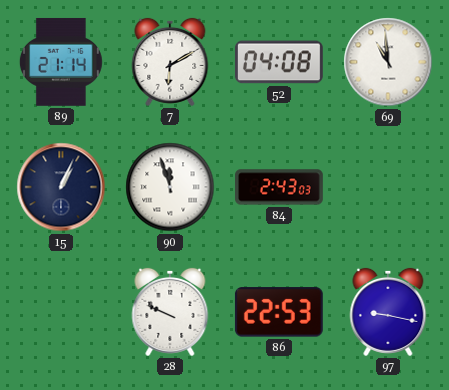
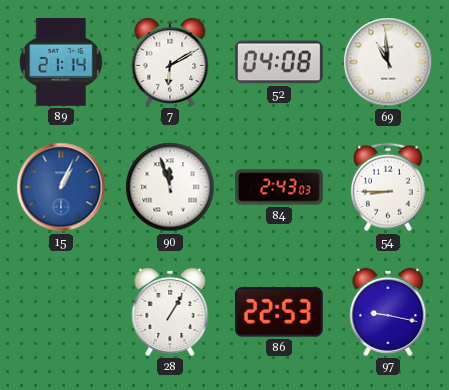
15 dial: navy -> blue (61, 187)
54: none -> 8:45 (388, 187)
28: 9:49 -> 1:05 (170, 312)
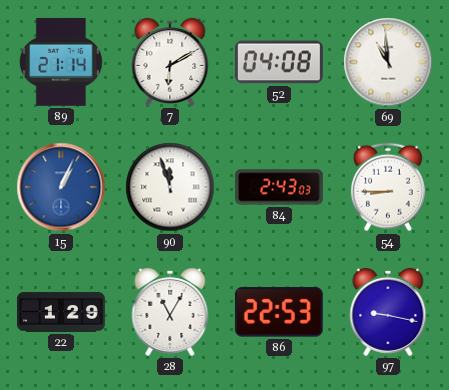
22: none -> 1:29 (62, 312)
28: 1:05 -> 11:05 (170, 312)
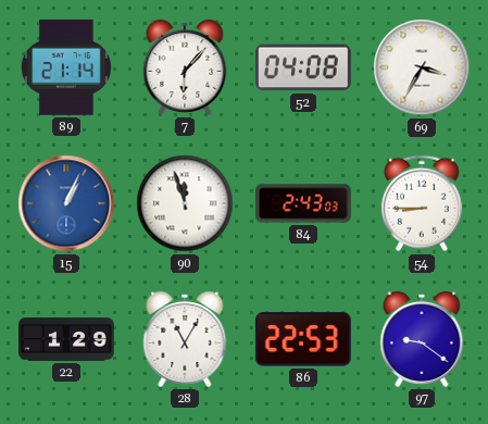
7: 6:10 -> 6:07 (185, 67)
69: 10:59 -> 3:35 (422, 67)
97: 9:17 -> 9:21 (422, 339)
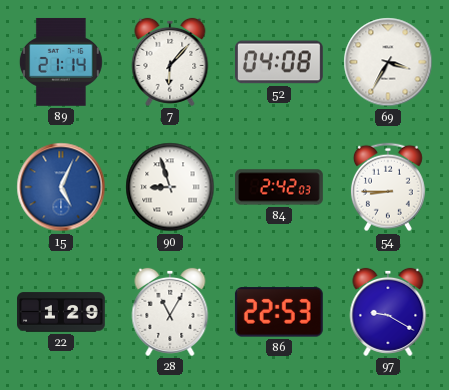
15: 1:04 -> 5:04 (61, 187)
90: 11:57 -> 8:57 (170, 187)
84: 2:43 -> 2:42 (280, 187)
97: 9:21 -> 9:20 (388, 312)
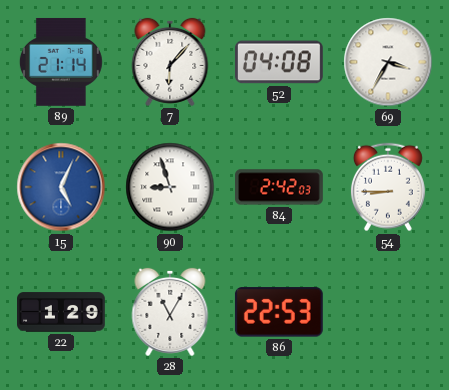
97: 9:20 -> none (388, 312)
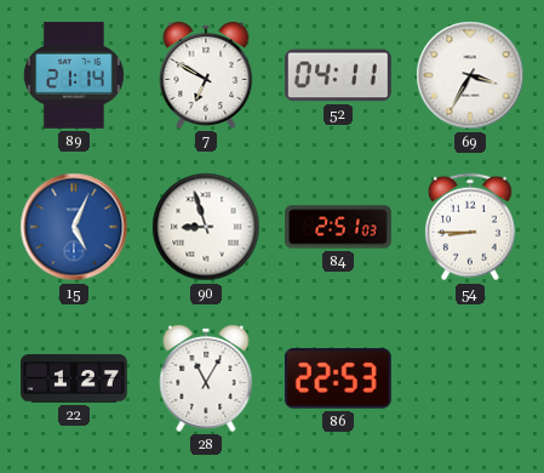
7: 6:07 -> 6:50 (206, 75)
52: 04:08 -> 04:11 (338, 75)
84: 2:42 -> 2:51 (339, 227)
22: 1:29 -> 1:27 (75, 378)
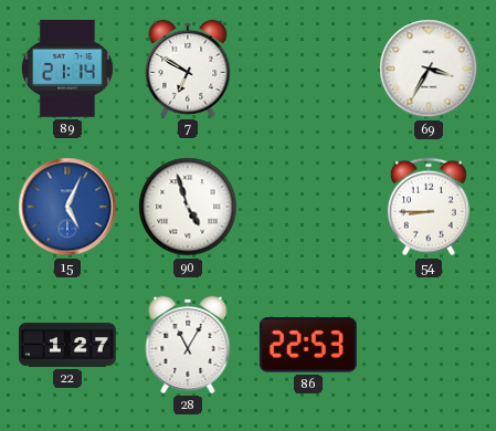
52: 04:11 -> none (338, 75)
90: 8:57 -> 4:57 (188, 207)
84: 2:51 -> none (339, 227)
